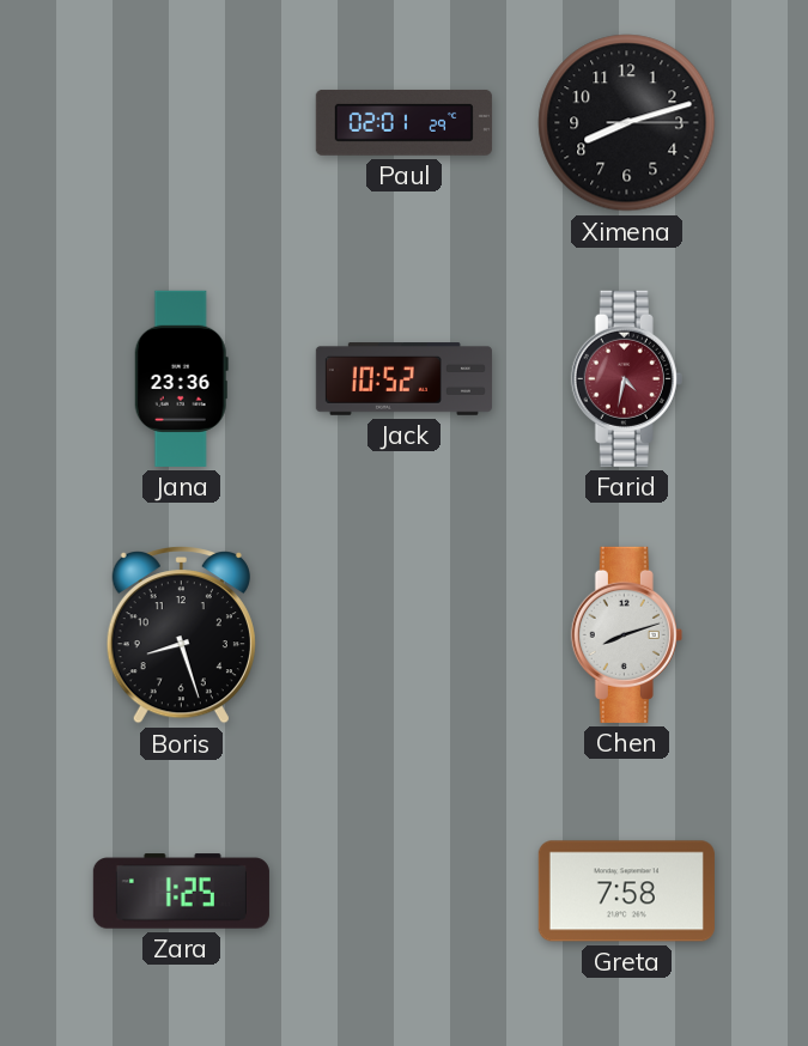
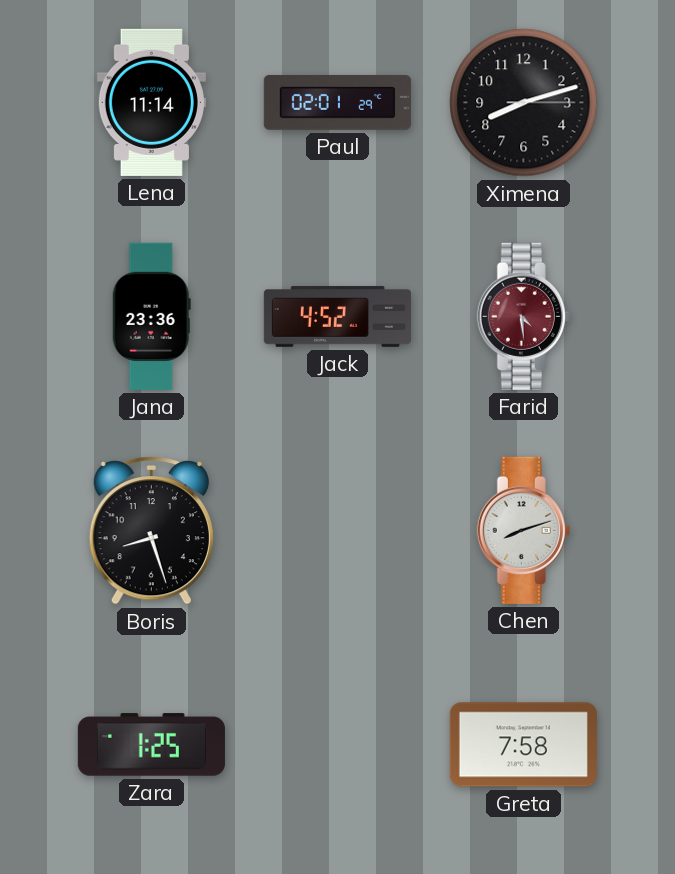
Lena: none -> 11:14 (151, 102)
Jack: 10:52 -> 4:52 (337, 317)
Farid: 4:32 -> 4:29 (523, 316)
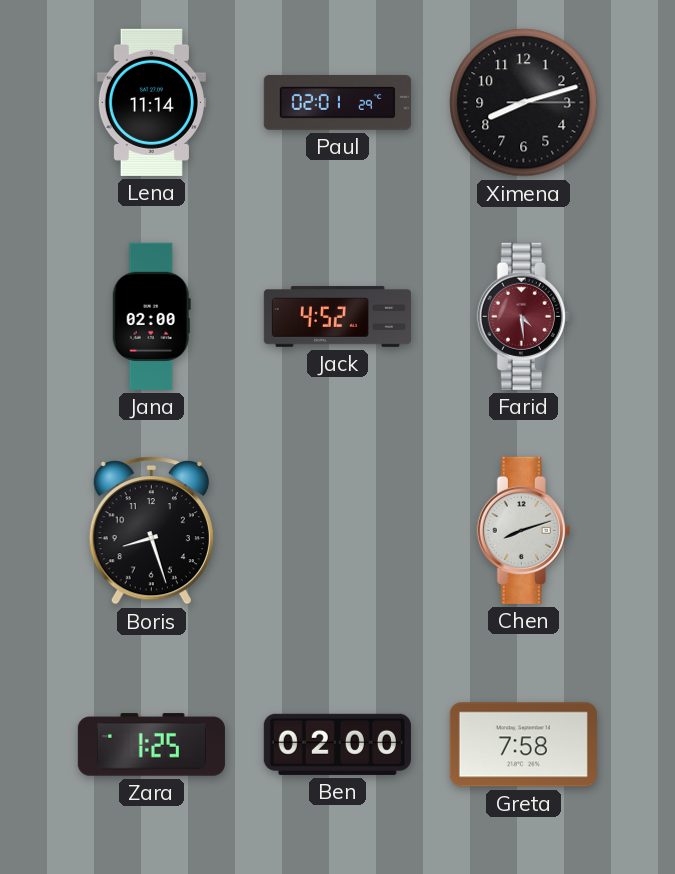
Jana: 23:36 -> 02:00 (151, 316)
Ben: none -> 02:00 (337, 744)
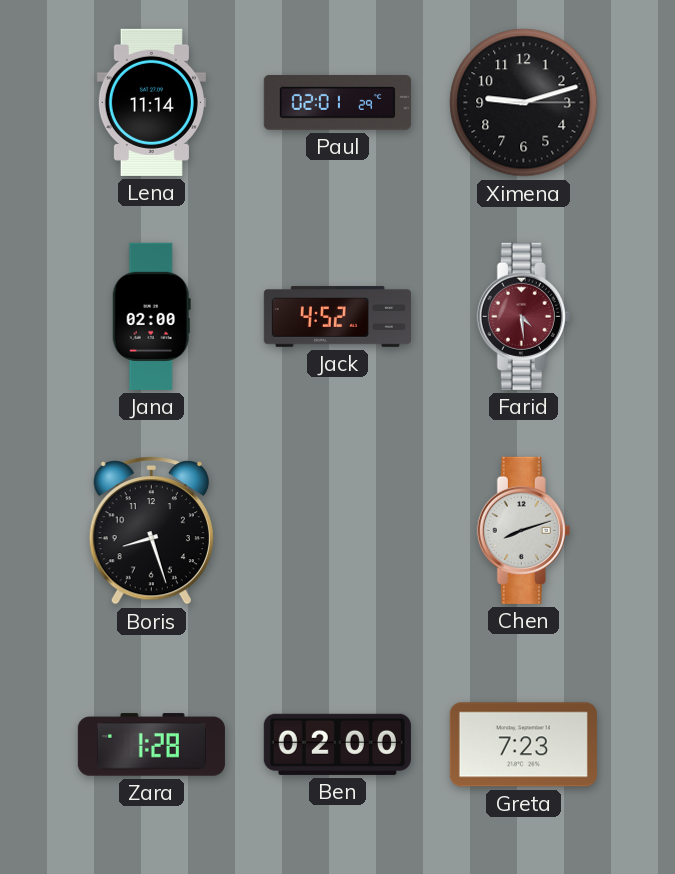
Ximena: 8:12 -> 9:12 (524, 103)
Zara: 1:25 -> 1:28 (151, 745)
Greta: 7:58 -> 7:23 (523, 745)
